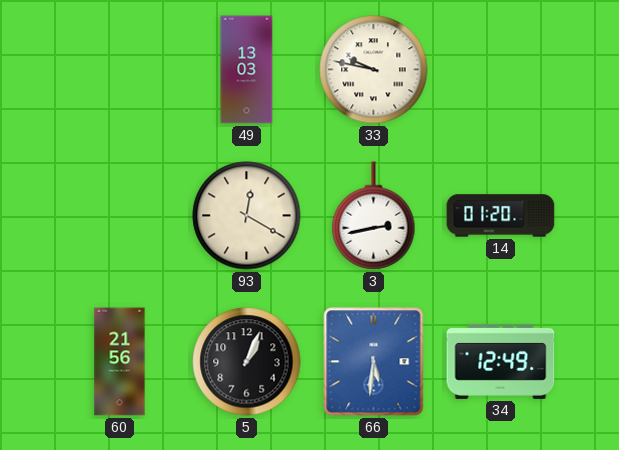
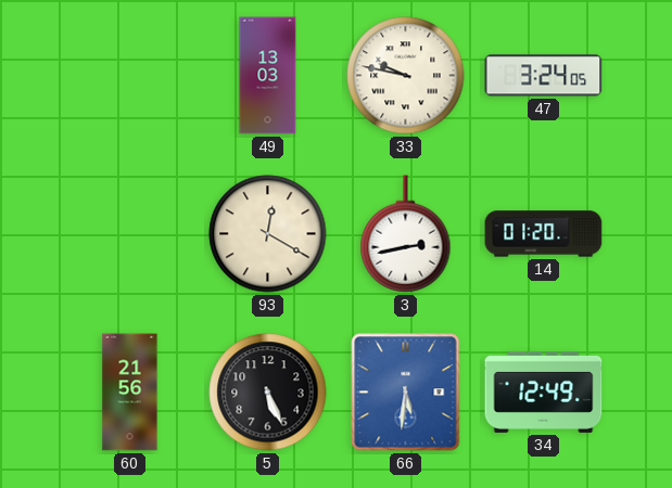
47: none -> 3:24 (544, 76)
5: 1:04 -> 5:26 (268, 393)
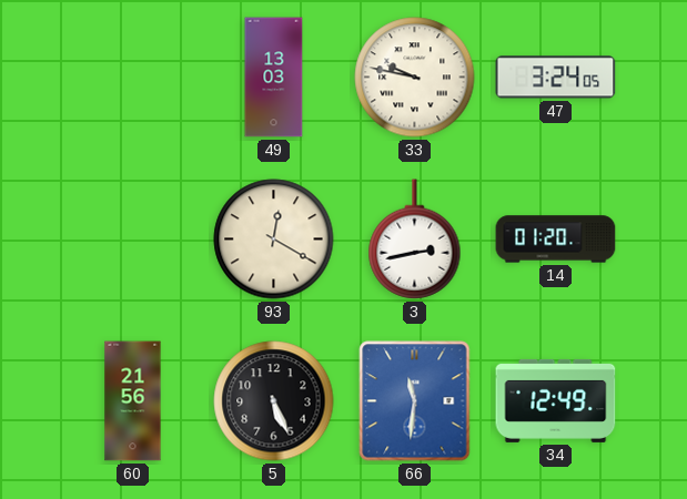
66: 5:31 -> 11:31 (415, 401)
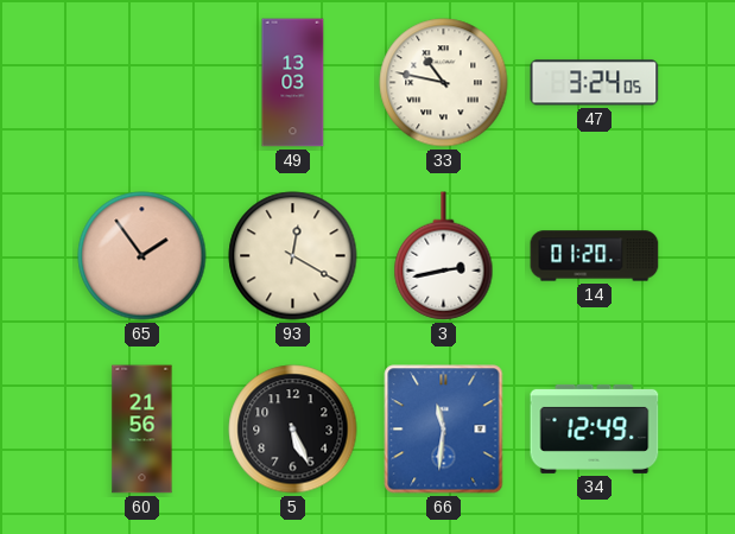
33: 9:47 -> 10:47 (444, 83)
65: none -> 1:54 (142, 256)
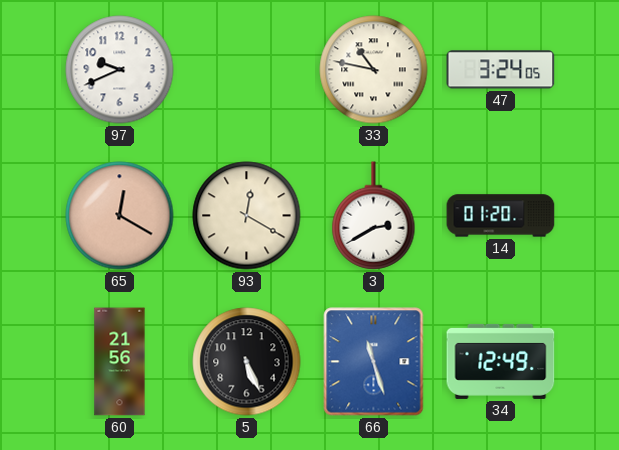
97: none -> 9:41 (120, 70)
49: 13:03 -> none (293, 83)
65: 1:54 -> 12:20 (120, 216)
3: 2:43 -> 2:40 (374, 216)
66: 11:31 -> 11:27 (374, 362)
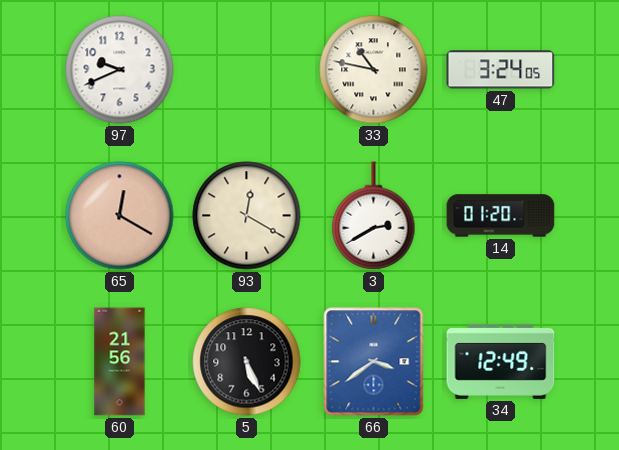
66: 11:27 -> 3:39 (374, 362)
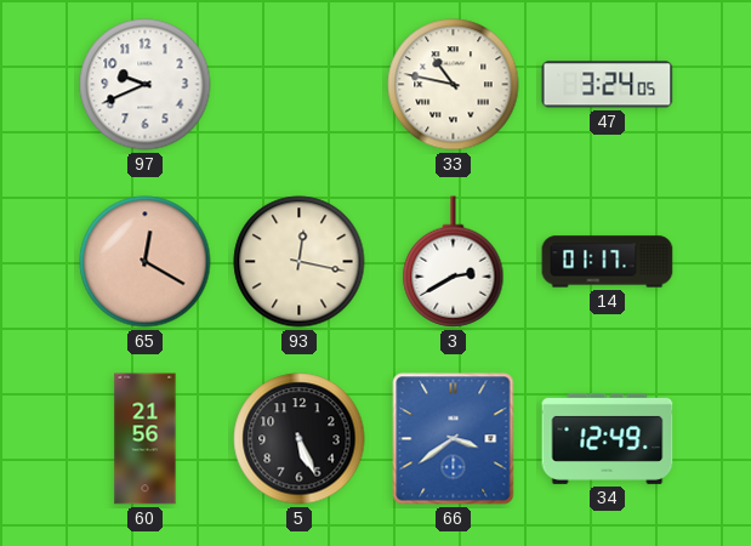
93: 12:20 -> 12:17 (300, 262)
14: 01:20 -> 01:17 (608, 262)
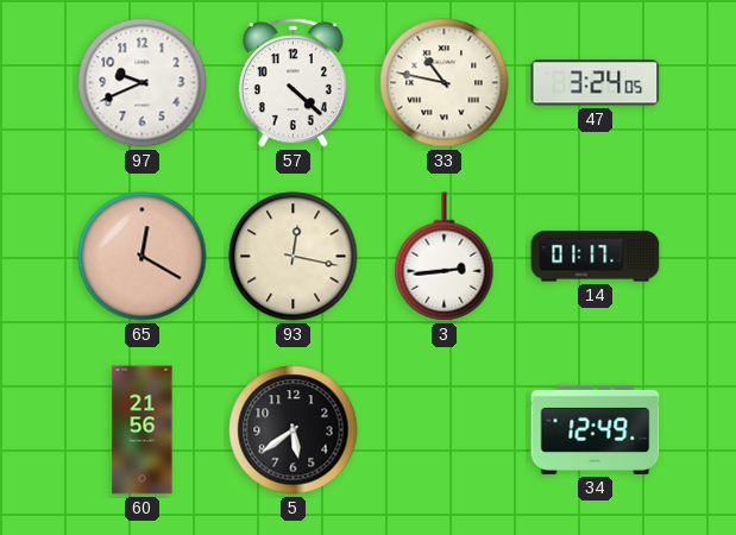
57: none -> 4:22 (292, 83)
3: 2:40 -> 2:44 (445, 257)
5: 5:26 -> 5:39 (294, 430)
66: 3:39 -> none (454, 439)
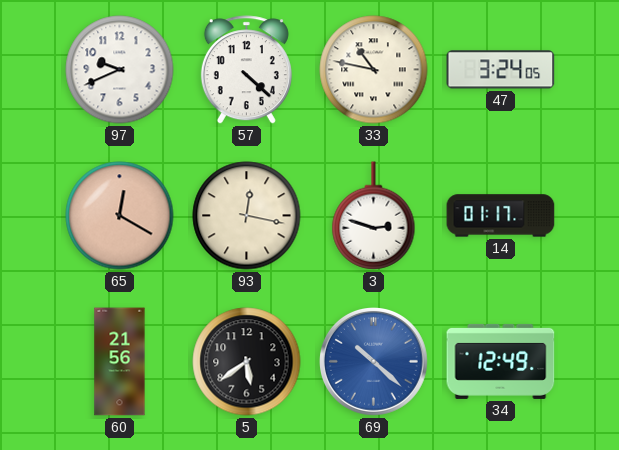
3: 2:44 -> 2:48 (374, 216)
69: none -> 10:22 (374, 362)
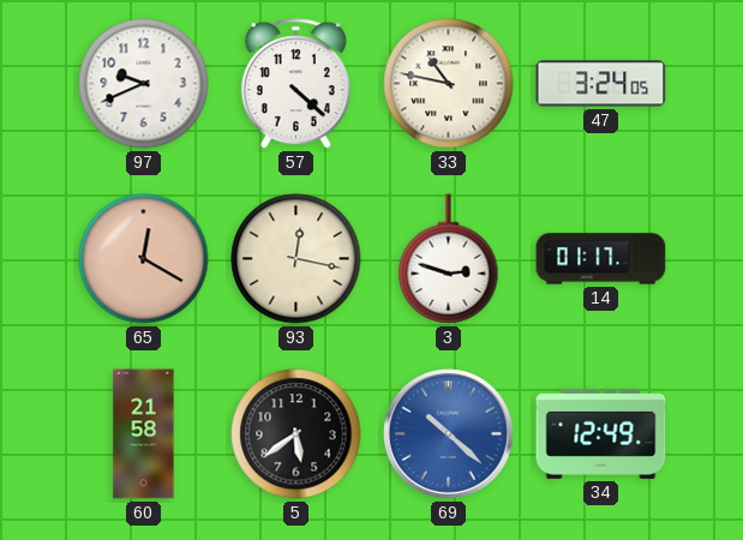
60: 21:56 -> 21:58 (144, 434)
